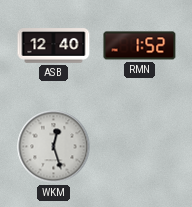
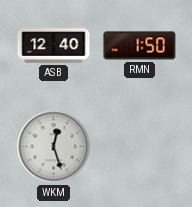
RMN: 1:52 -> 1:50 (140, 46)
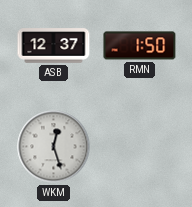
ASB: 12:40 -> 12:37 (54, 46)
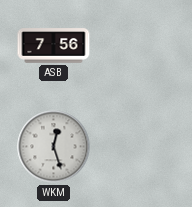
ASB: 12:37 -> 7:56 (54, 46)
RMN: 1:50 -> none (140, 46)
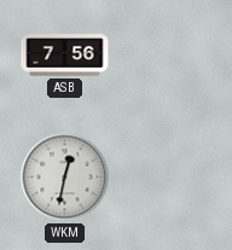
WKM: 12:27 -> 12:32 (65, 178)
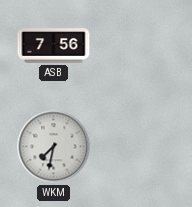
WKM: 12:32 -> 7:32 (54, 147)
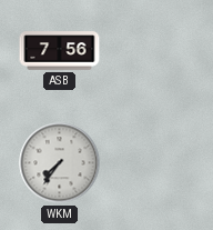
WKM: 7:32 -> 7:36 (60, 163)
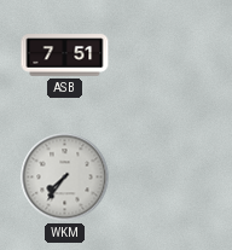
ASB: 7:56 -> 7:51 (65, 56)
